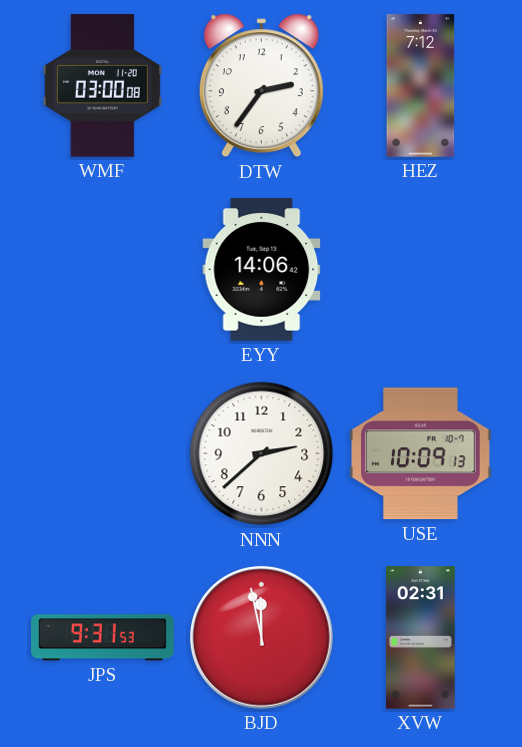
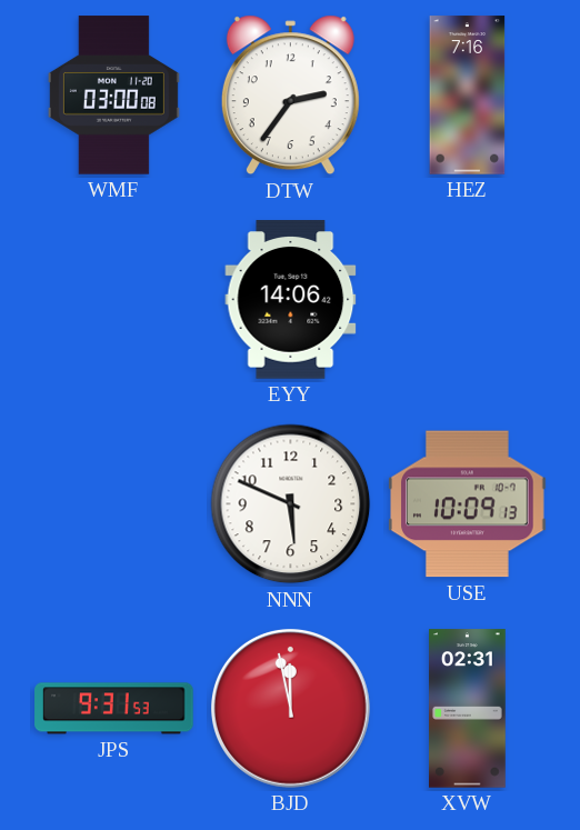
HEZ: 7:12 -> 7:16 (468, 96)
NNN: 2:38 -> 5:49 (291, 504)
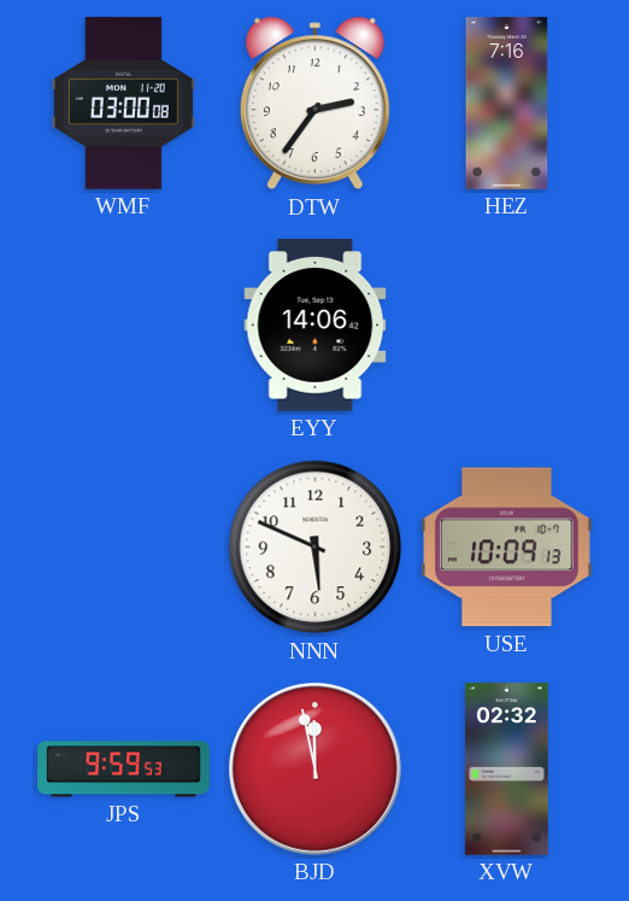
JPS: 9:31 -> 9:59 (124, 770)
XVW: 02:31 -> 02:32 (507, 770)
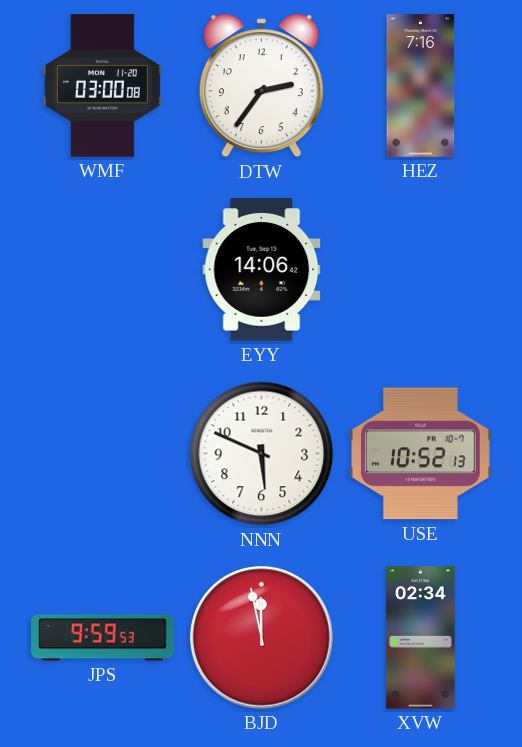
USE: 10:09 -> 10:52 (421, 454)
XVW: 02:32 -> 02:34 (421, 638)
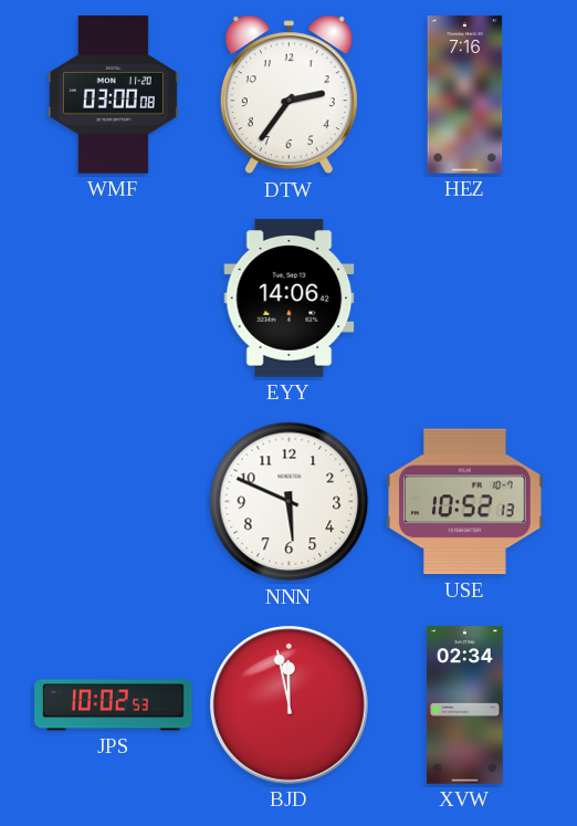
JPS: 9:59 -> 10:02 (114, 705)
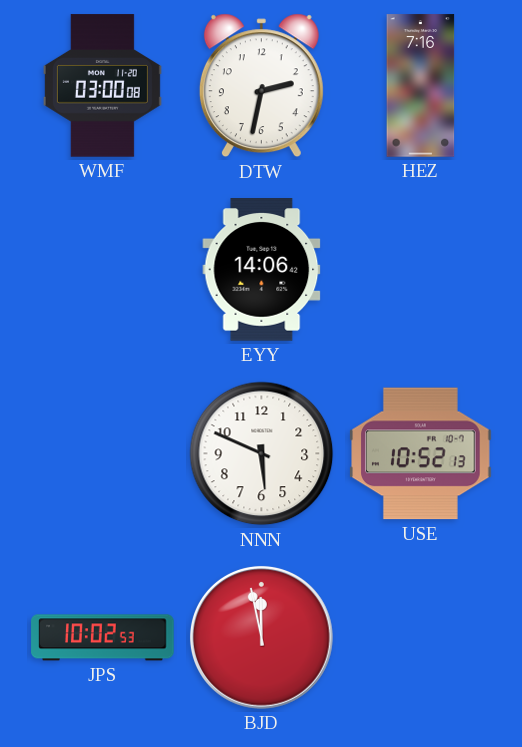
DTW: 2:36 -> 2:32 (261, 86)
XVW: 02:34 -> none (465, 705)
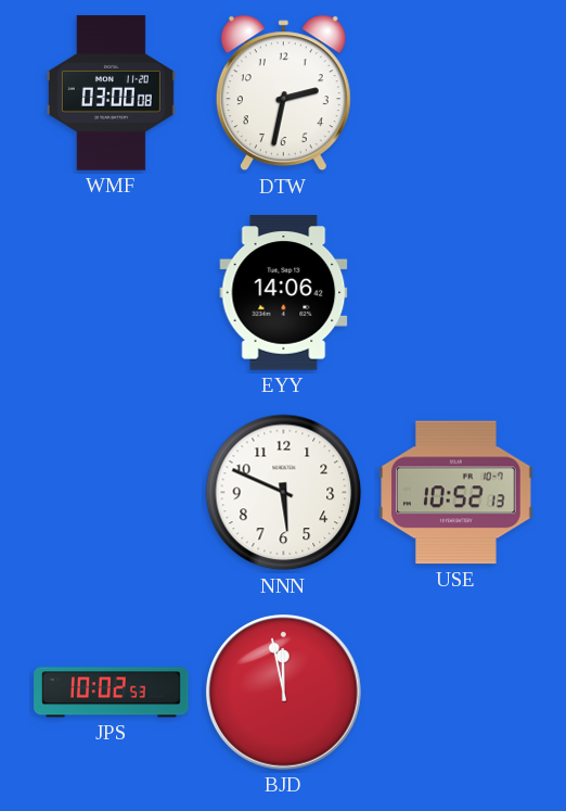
HEZ: 7:16 -> none (421, 86)
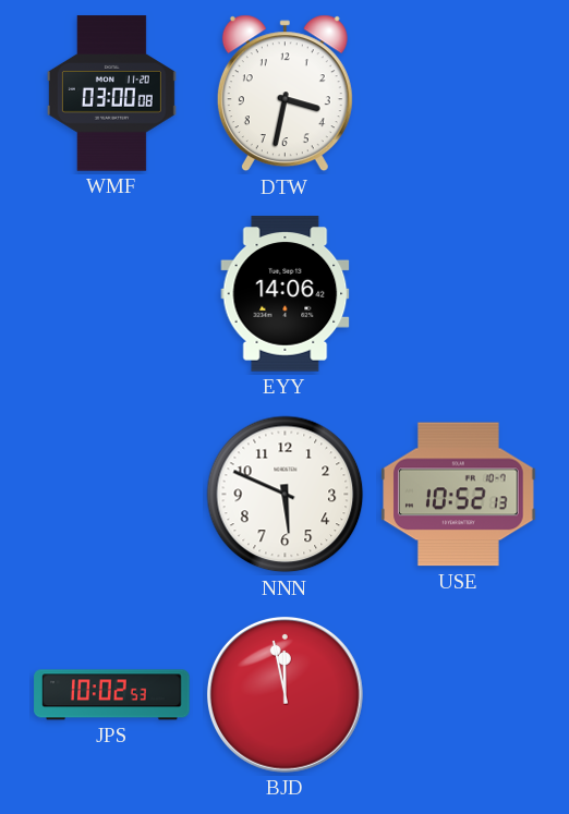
DTW: 2:32 -> 3:32 (284, 94)
